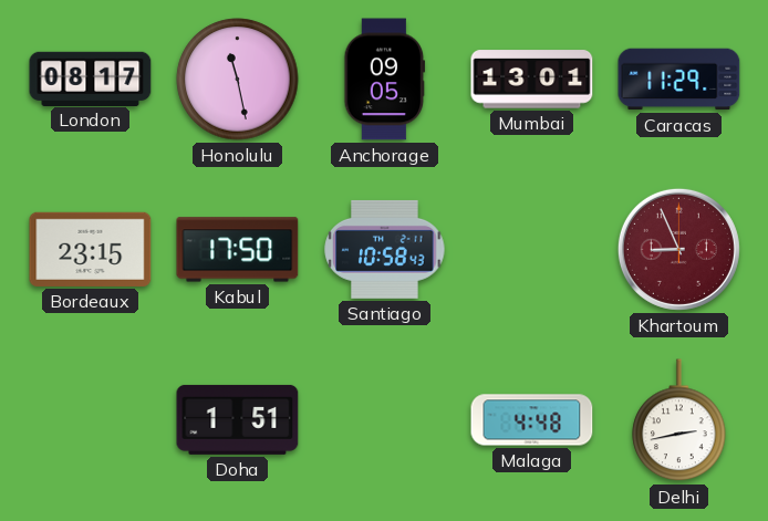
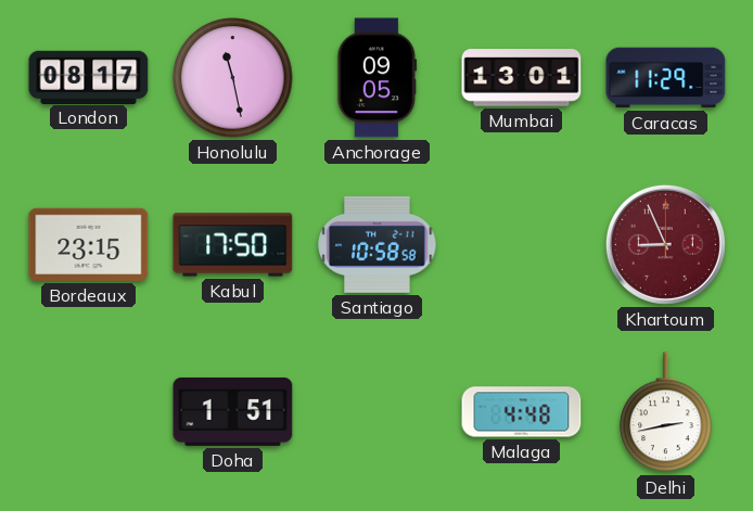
Santiago: 10:58:43 -> 10:58:58 (378, 244)
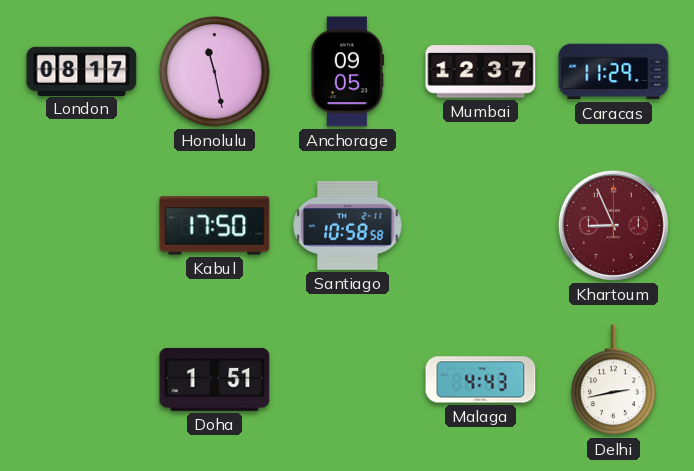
Mumbai: 13:01 -> 12:37 (481, 72)
Bordeaux: 23:15 -> none (89, 244)
Malaga: 4:48 -> 4:43 (481, 380)
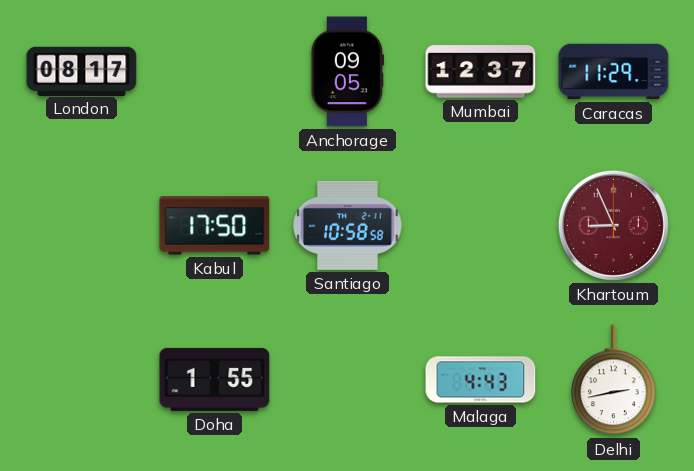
Honolulu: 11:28 -> none (215, 72)
Doha: 1:51 -> 1:55 (215, 379)
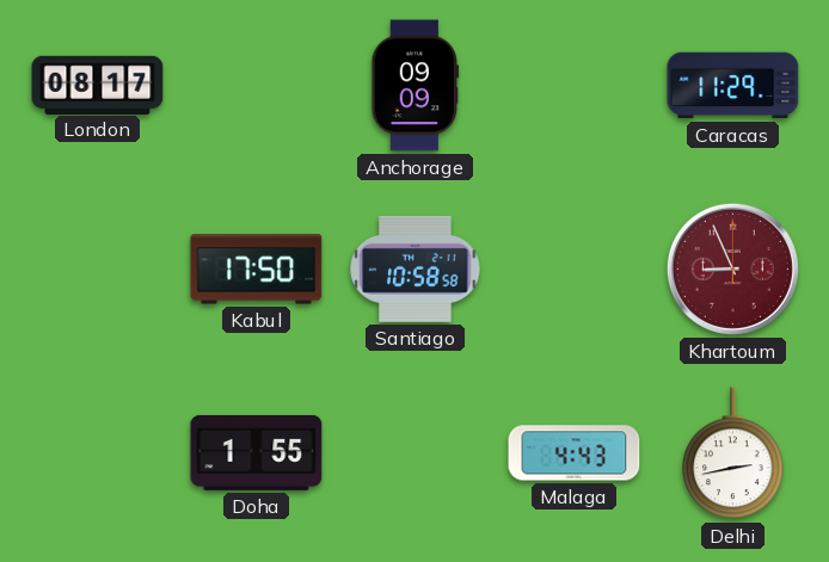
Anchorage: 09:05 -> 09:09 (416, 86)
Mumbai: 12:37 -> none (481, 72)
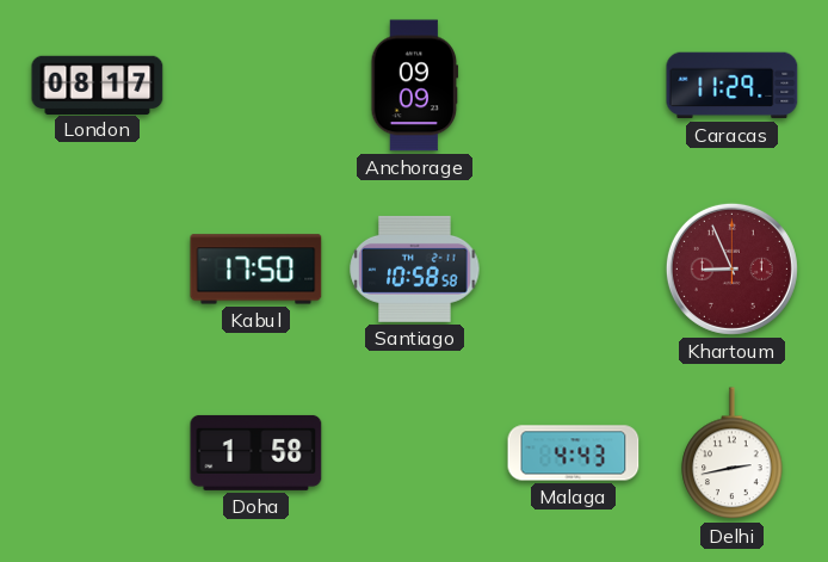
Doha: 1:55 -> 1:58 (257, 452)
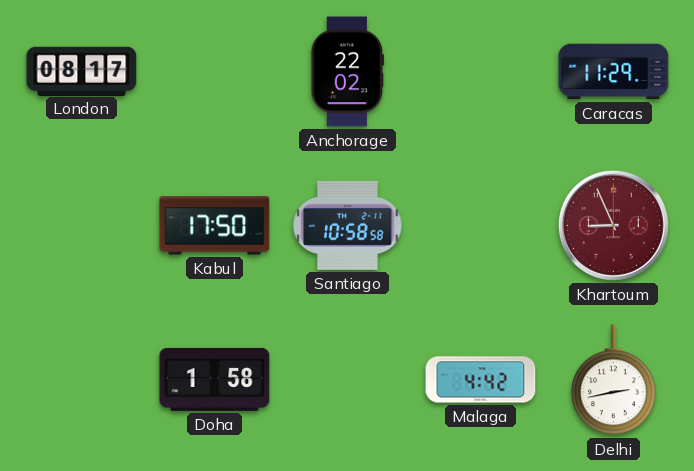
Anchorage: 09:09 -> 22:02 (348, 72)
Malaga: 4:43 -> 4:42 (481, 380)
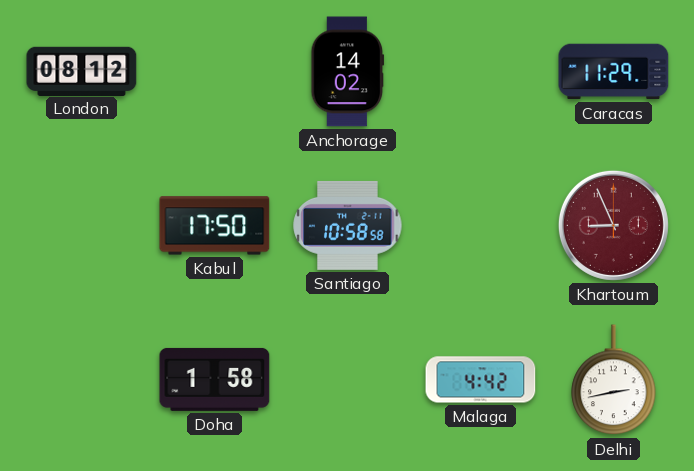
London: 08:17 -> 08:12 (82, 71)
Anchorage: 22:02 -> 14:02 (348, 72)
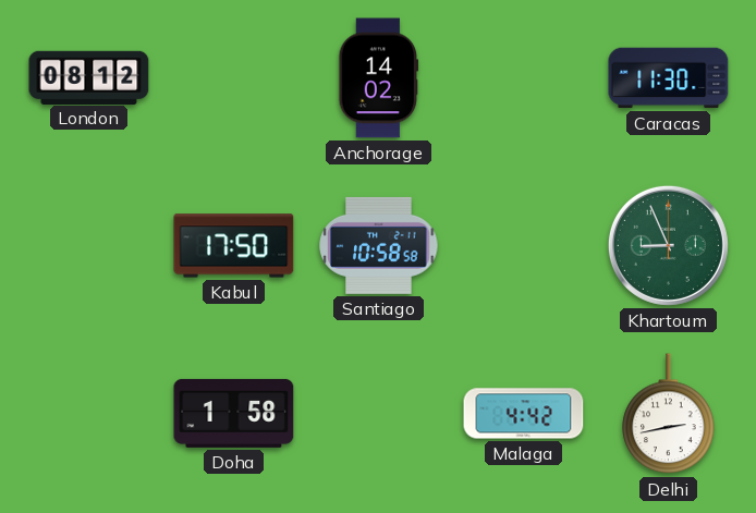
Caracas: 11:29 -> 11:30 (669, 78)
Khartoum dial: burgundy -> green (668, 245)
